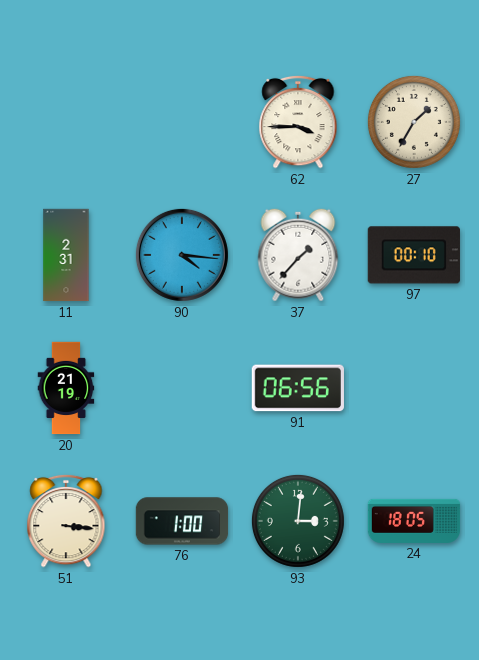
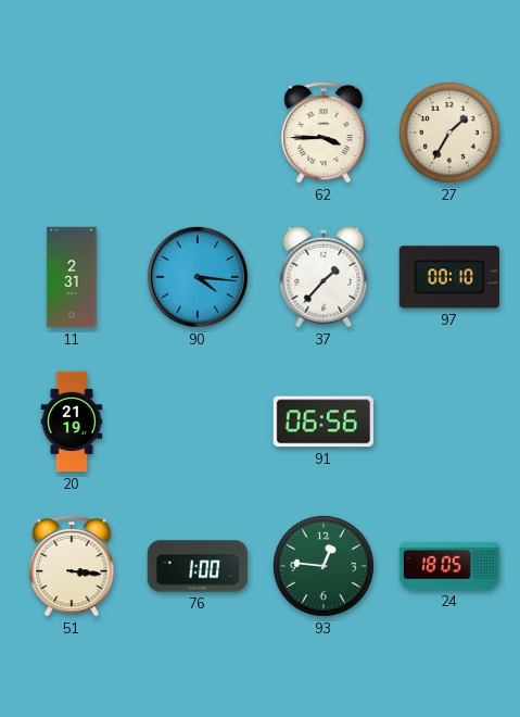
93: 3:01 -> 12:46 (324, 566)
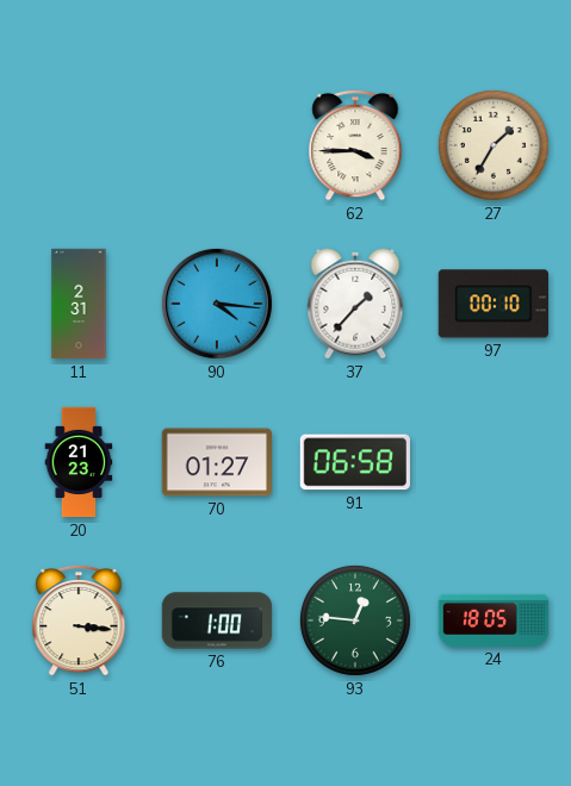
20: 21:19 -> 21:23 (79, 462)
70: none -> 01:27 (216, 462)
91: 06:56 -> 06:58 (355, 462)
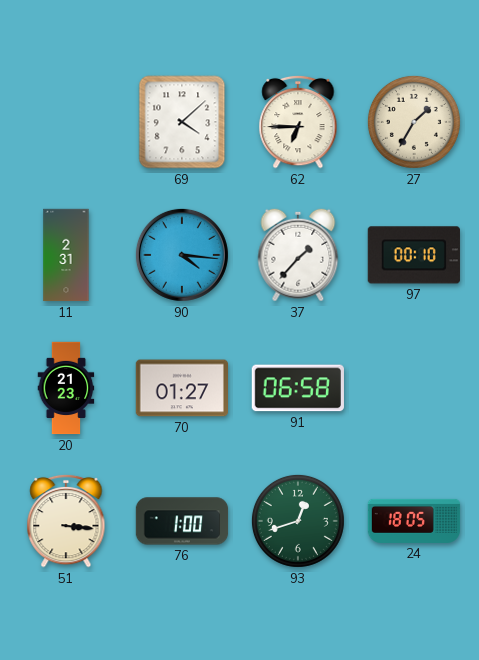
69: none -> 4:08 (182, 122)
62: 3:45 -> 6:45 (298, 122)
93: 12:46 -> 12:42 (298, 521)
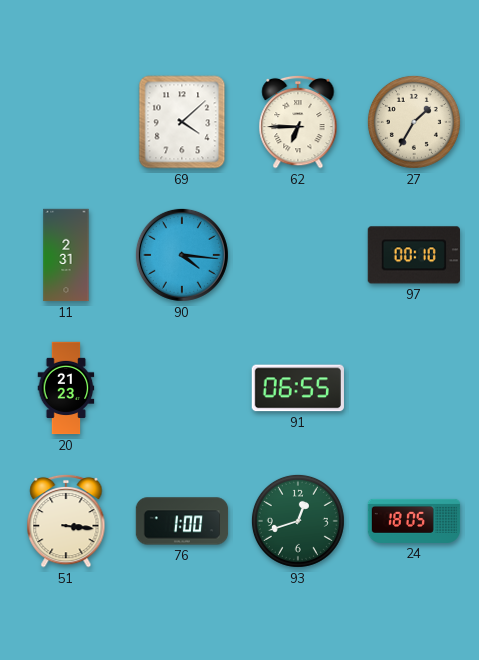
37: 1:37 -> none (298, 255)
70: 01:27 -> none (181, 388)
91: 06:58 -> 06:55 (298, 388)
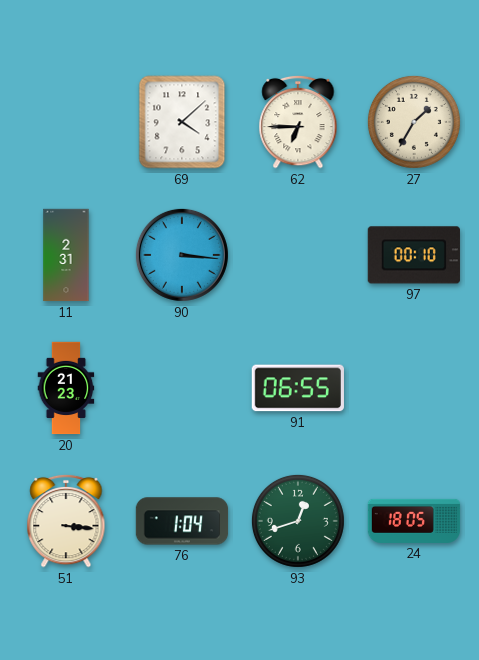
90: 4:16 -> 3:16 (182, 255)
76: 1:00 -> 1:04 (182, 521)
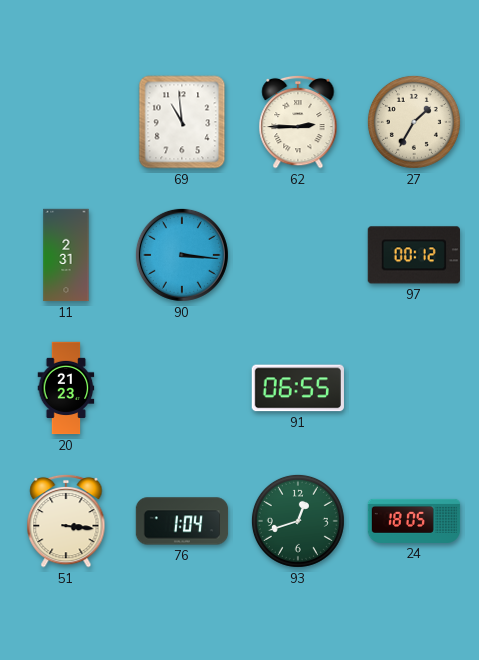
69: 4:08 -> 10:59 (182, 122)
62: 6:45 -> 2:45 (298, 122)
97: 00:10 -> 00:12 (414, 255)
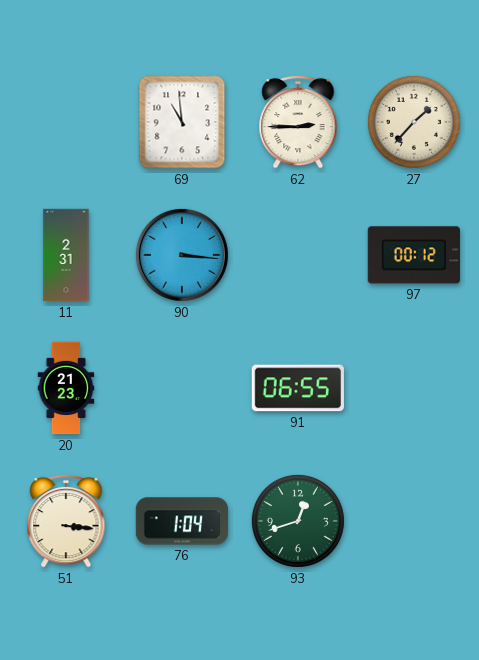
27: 1:35 -> 1:37 (414, 122)
24: 18:05 -> none (414, 521)
